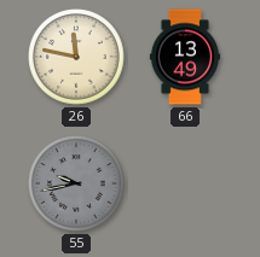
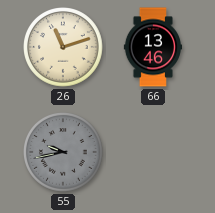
26: 11:47 -> 11:12 (64, 48)
66: 13:49 -> 13:46 (152, 47)
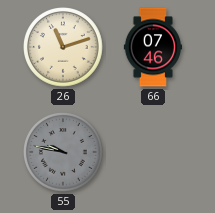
66: 13:46 -> 07:46 (152, 47)
55: 9:43 -> 9:47 (64, 153)
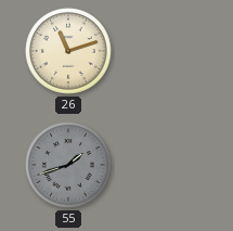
66: 07:46 -> none (152, 47)
55: 9:47 -> 1:42 (69, 166)
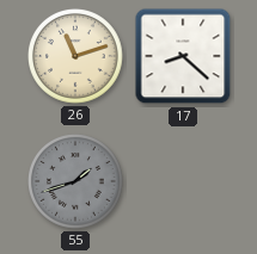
17: none -> 8:22 (183, 56)
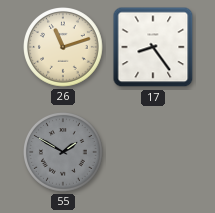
17: 8:22 -> 8:24 (153, 47)
55: 1:42 -> 1:50 (64, 153)
